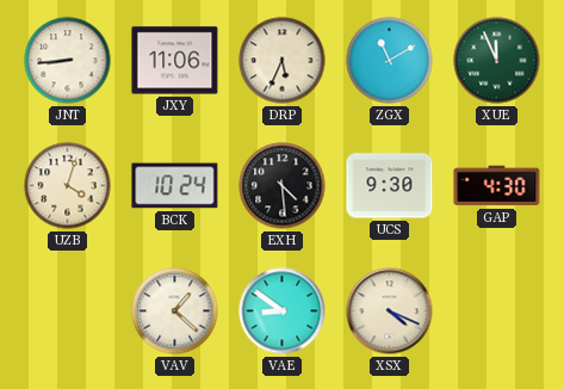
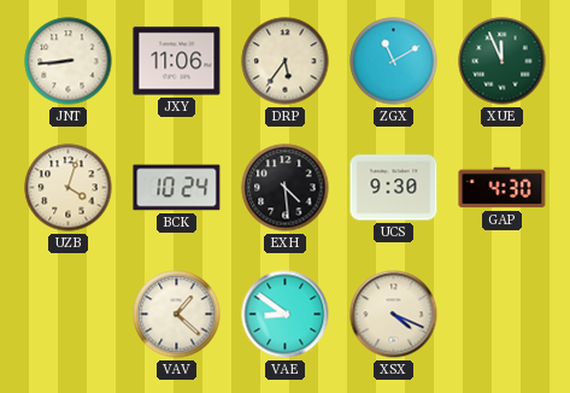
DRP: 5:34 -> 5:36 (286, 61)
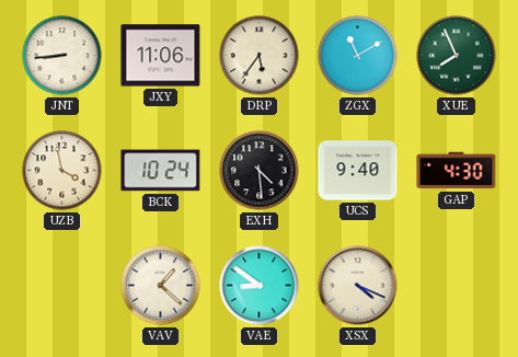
XUE: 11:56 -> 7:56 (457, 56)
UZB: 4:03 -> 3:58 (62, 171)
UCS: 9:30 -> 9:40 (358, 171)
